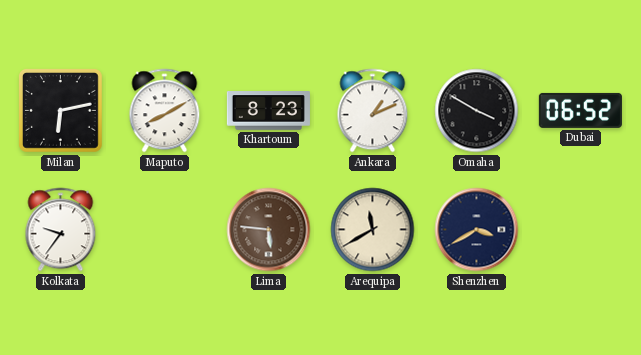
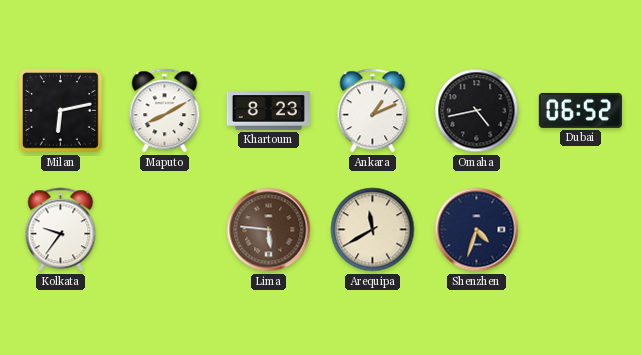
Omaha: 3:50 -> 4:43 (477, 111)
Shenzhen: 3:40 -> 4:33 (477, 230)
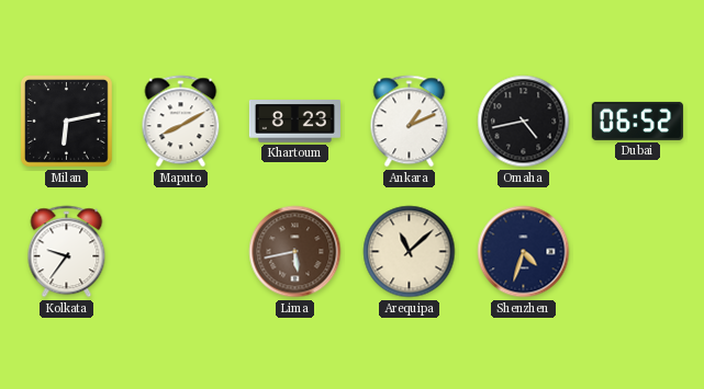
Lima: 5:46 -> 5:43 (295, 252)
Arequipa: 11:40 -> 11:08 (410, 252)
